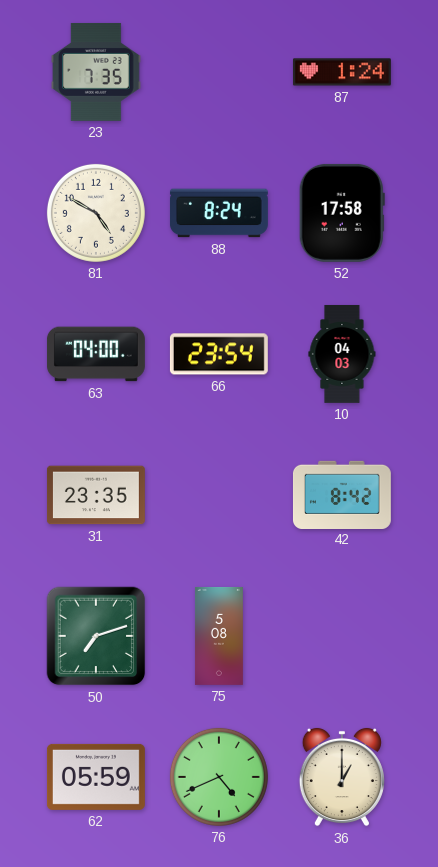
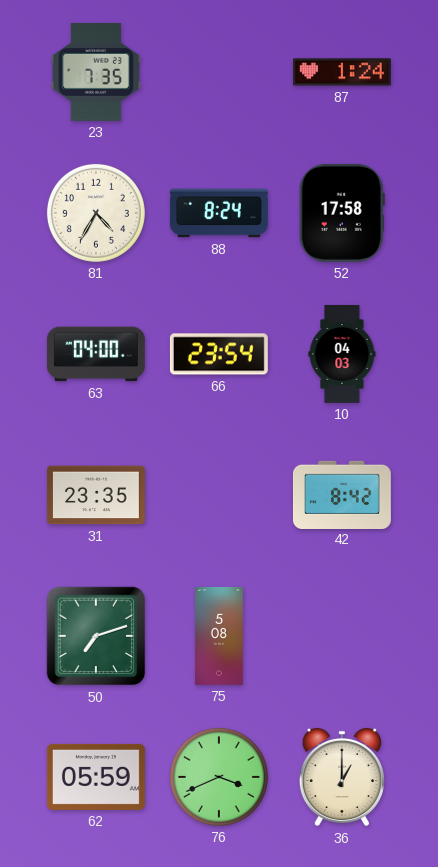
81: 4:50 -> 4:35 (96, 213)
76: 4:41 -> 3:41 (219, 777)
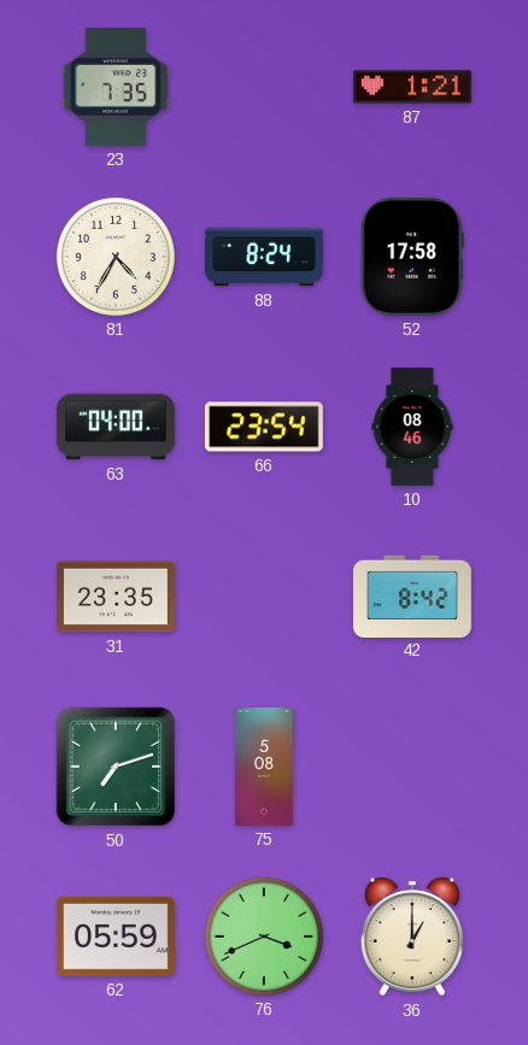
87: 1:24 -> 1:21 (412, 87)
10: 04:03 -> 08:46 (412, 427)
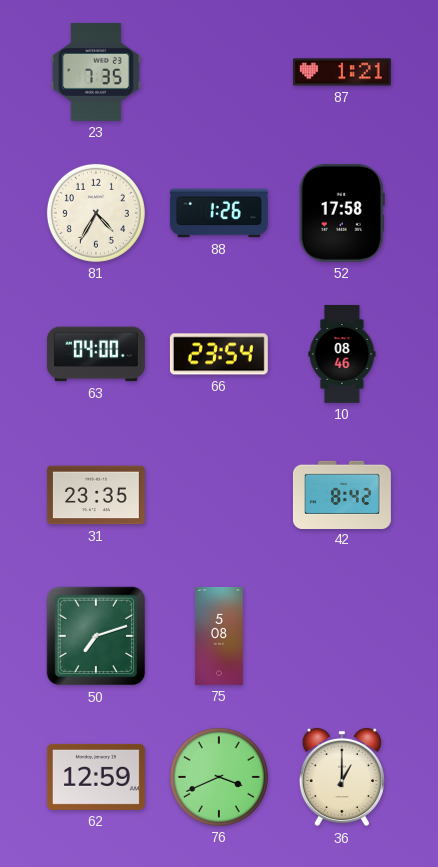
88: 8:24 -> 1:26 (219, 213)
62: 05:59 -> 12:59 (96, 777)
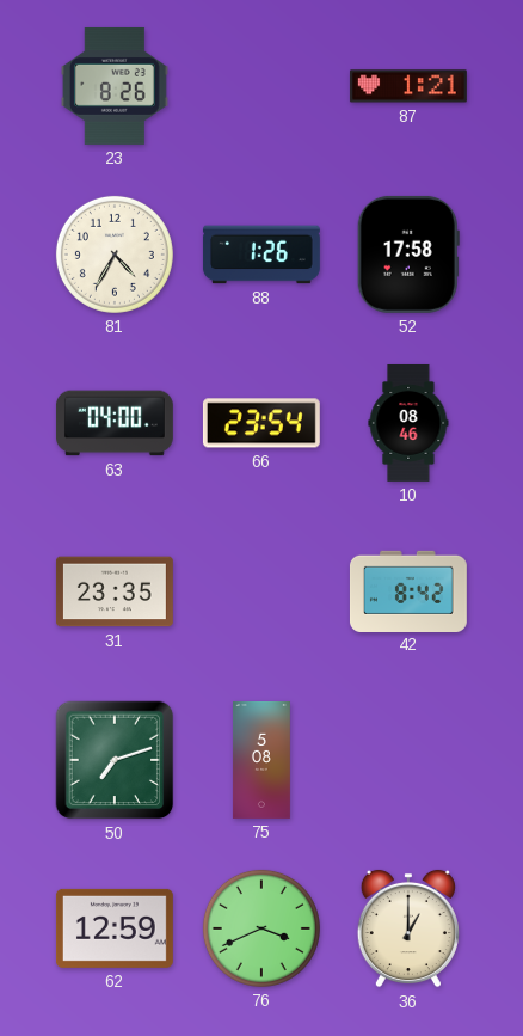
23: 7:35 -> 8:26 (116, 86)
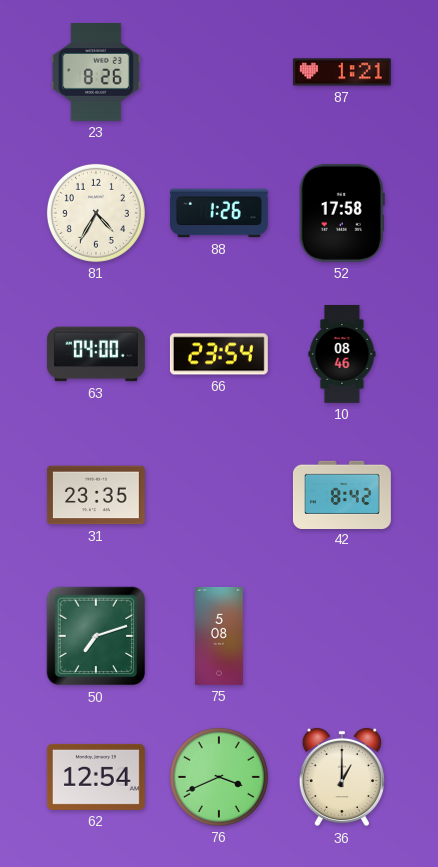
62: 12:59 -> 12:54 (96, 777)
